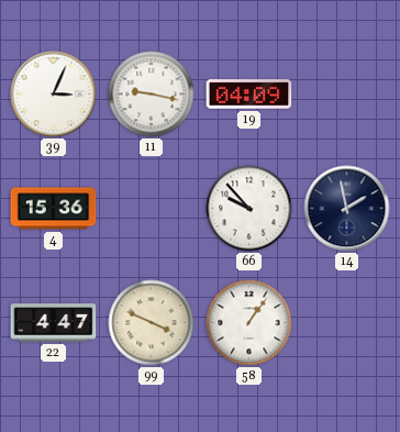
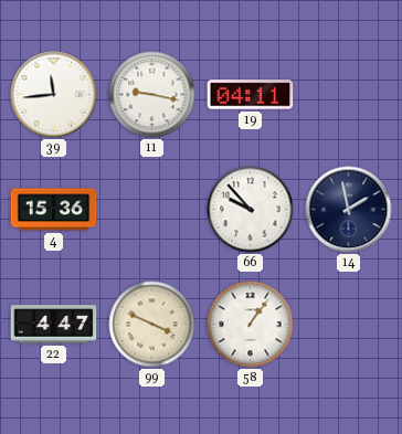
39: 3:04 -> 11:44 (54, 95)
19: 04:09 -> 04:11 (251, 95)
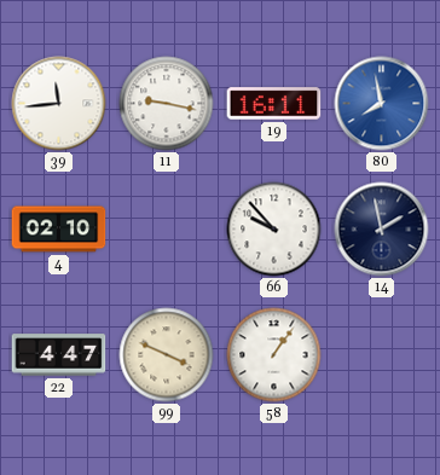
19: 04:11 -> 16:11 (274, 104)
80: none -> 7:58 (382, 104)
4: 15:36 -> 02:10 (59, 230)
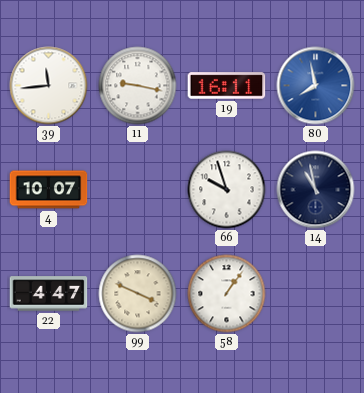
4: 02:10 -> 10:07 (49, 190)
66: 9:53 -> 9:57 (227, 190)
14: 1:58 -> 10:58 (316, 190)
